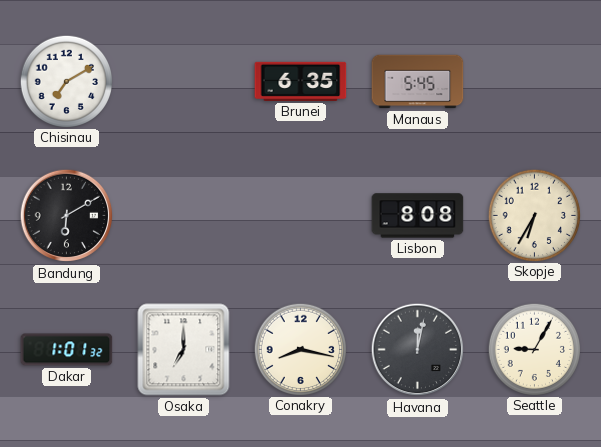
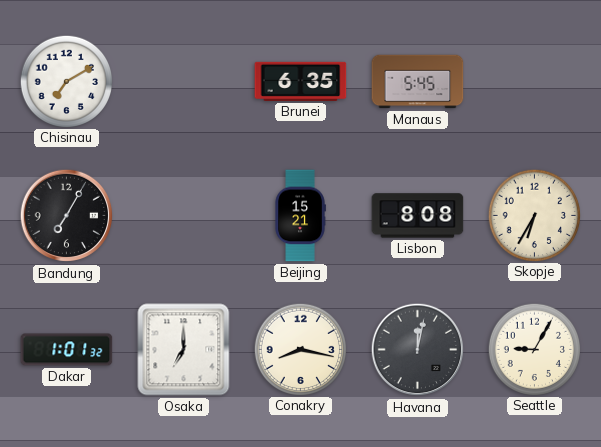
Bandung: 6:10 -> 7:05 (67, 216)
Beijing: none -> 15:21 (300, 216)
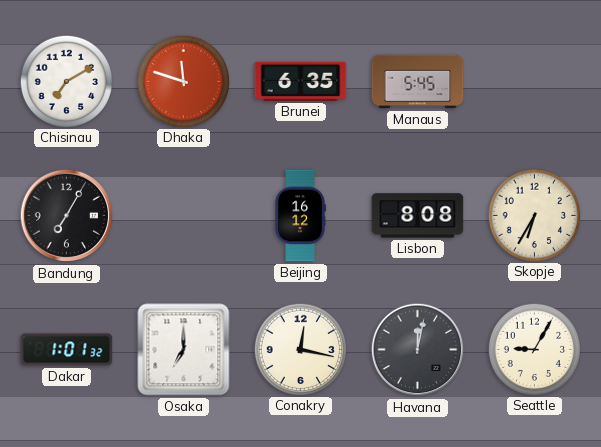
Dhaka: none -> 11:48 (183, 81)
Beijing: 15:21 -> 16:12 (300, 216)
Conakry: 8:17 -> 12:17 (300, 349)
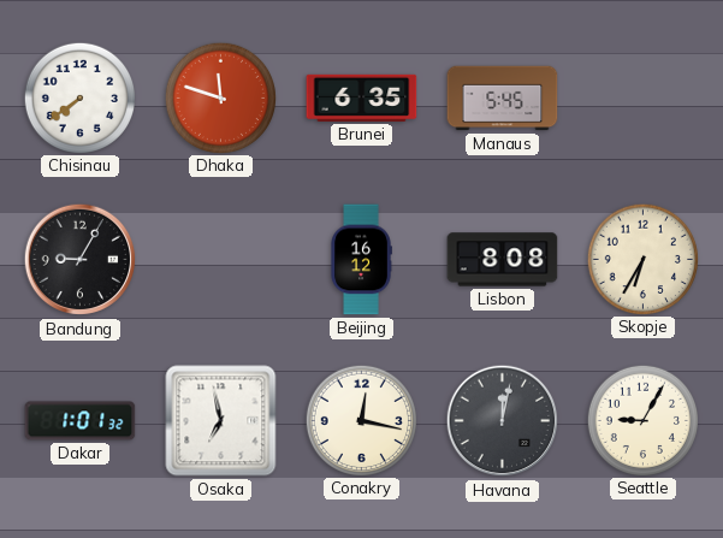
Chisinau: 7:10 -> 7:39 (79, 97)
Bandung: 7:05 -> 9:05 (81, 260)
Osaka: 7:00 -> 6:58 (221, 421)
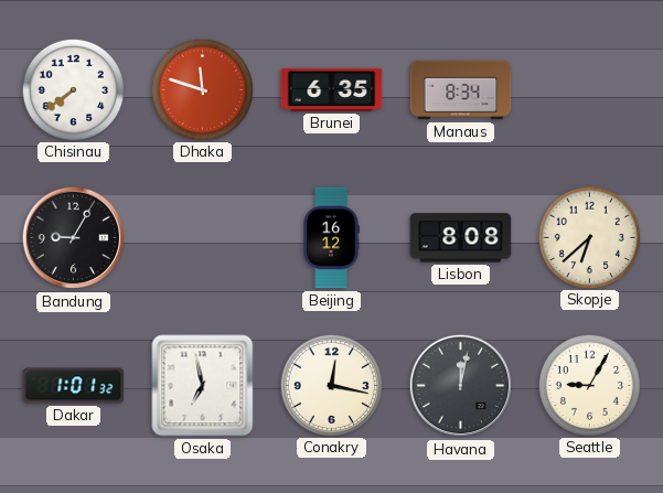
Manaus: 5:45 -> 8:34 (461, 90)
Skopje: 6:35 -> 6:38 (589, 237)
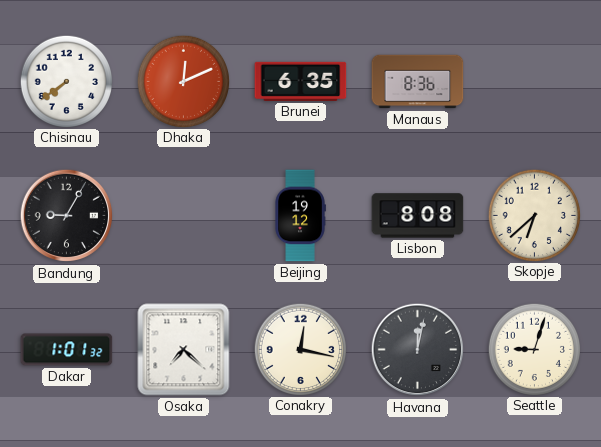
Dhaka: 11:48 -> 12:11 (183, 81)
Manaus: 8:34 -> 8:36 (418, 82)
Beijing: 16:12 -> 19:12 (300, 216)
Osaka: 6:58 -> 7:22 (184, 350)
Seattle: 9:05 -> 9:03 (534, 349)
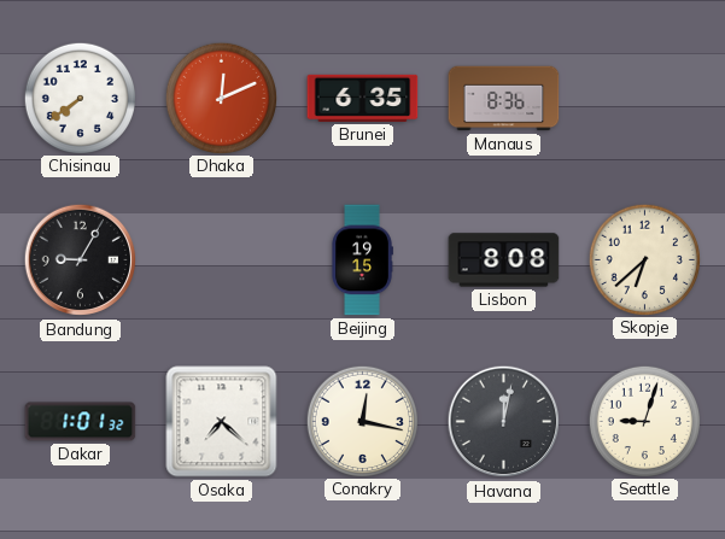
Beijing: 19:12 -> 19:15 (362, 260)
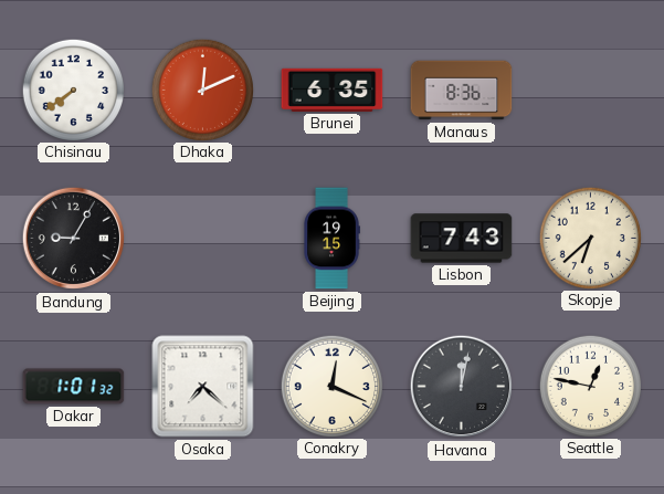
Lisbon: 8:08 -> 7:43 (462, 239)
Conakry: 12:17 -> 12:19 (331, 386)
Seattle: 9:03 -> 12:47 (590, 386)
